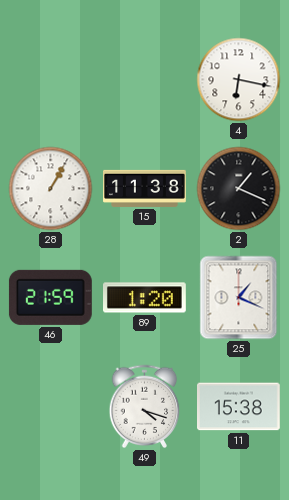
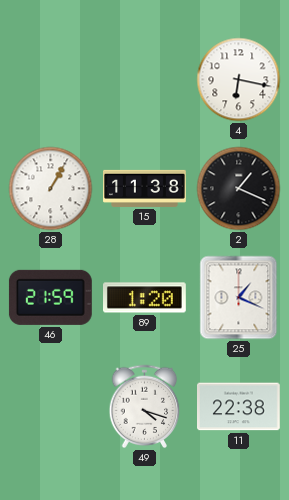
11: 15:38 -> 22:38 (239, 407)
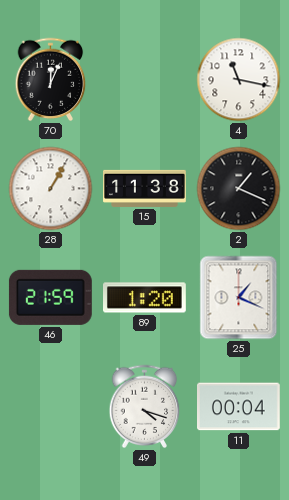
70: none -> 12:04 (51, 80)
4: 6:17 -> 11:17 (239, 80)
11: 22:38 -> 00:04 (239, 407)
